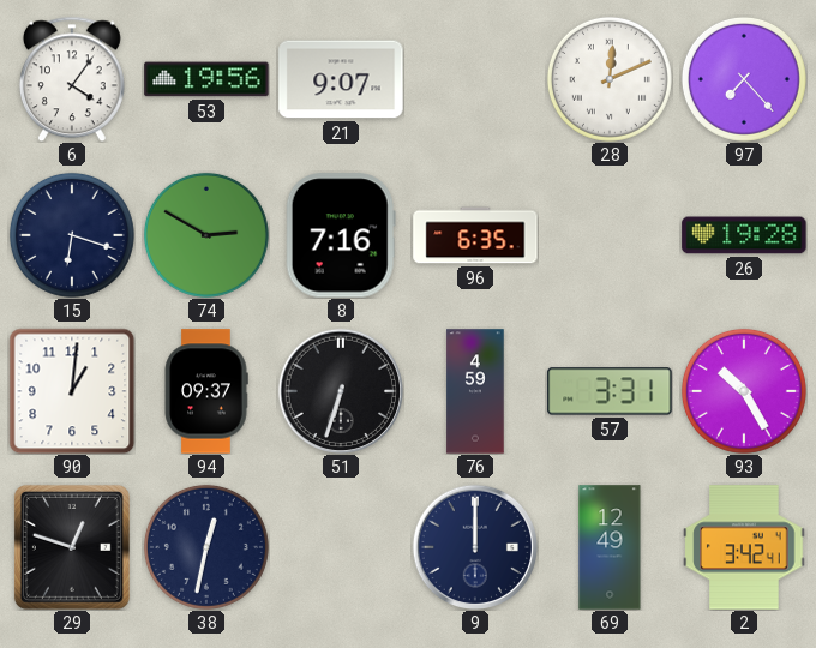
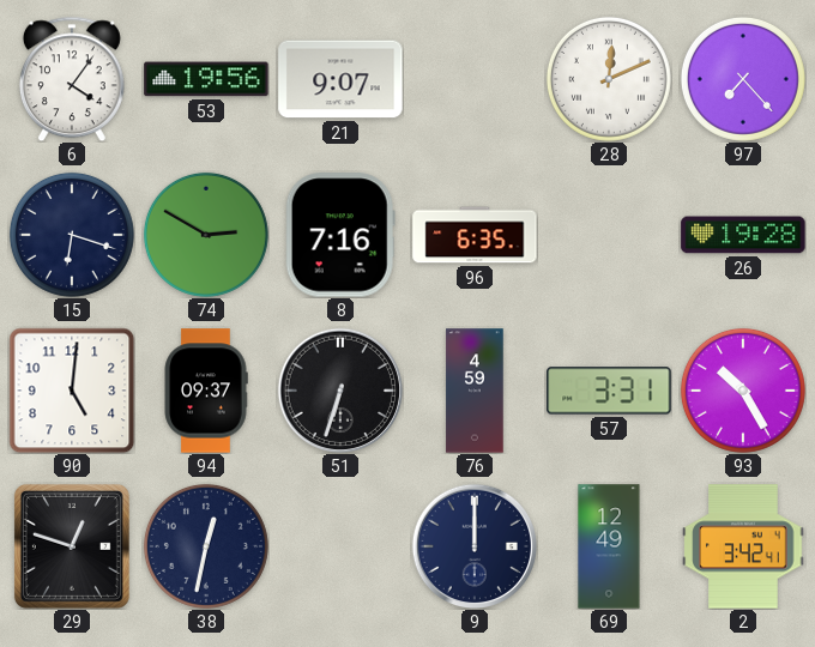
90: 1:01 -> 5:01 (72, 391)
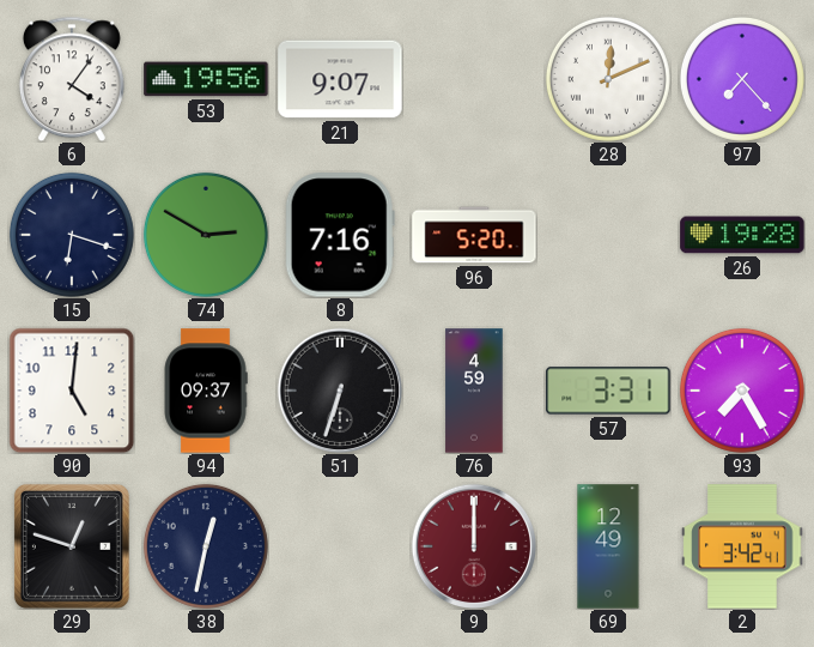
96: 6:35 -> 5:20 (474, 235)
93: 10:25 -> 7:25 (742, 391)
9 dial: navy -> burgundy (473, 545)
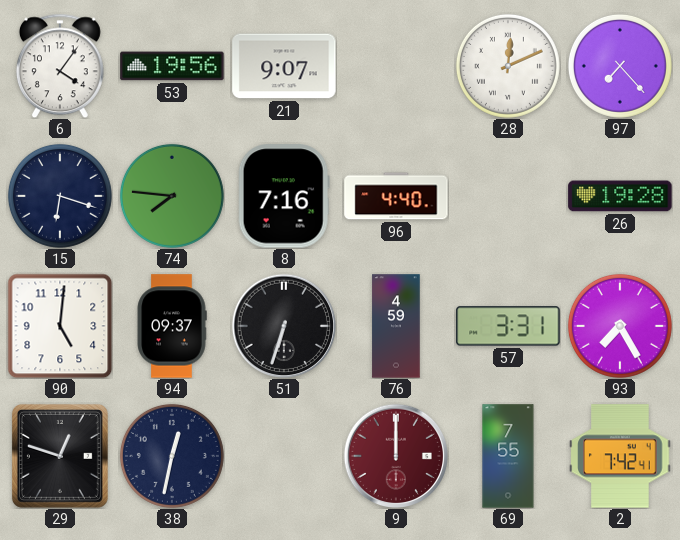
74: 2:50 -> 7:46 (172, 196)
96: 5:20 -> 4:40 (396, 196)
69: 12:49 -> 7:55 (508, 456)
2: 3:42 -> 7:42 (620, 456)
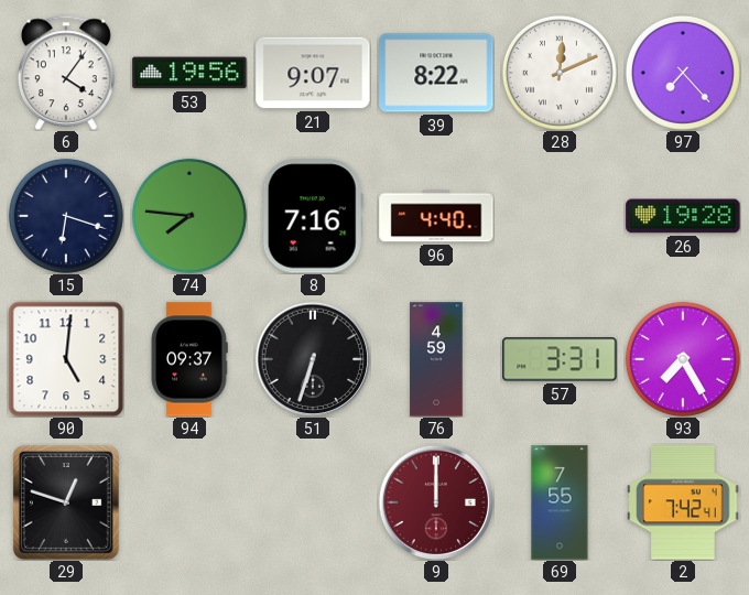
39: none -> 8:22 (436, 73)
38: 12:32 -> none (172, 456)
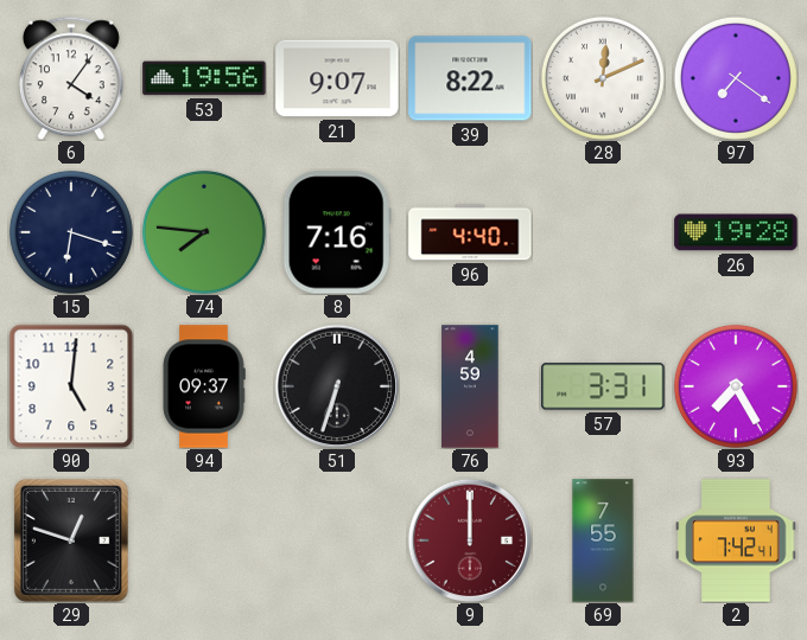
97: 7:23 -> 7:21 (736, 78)
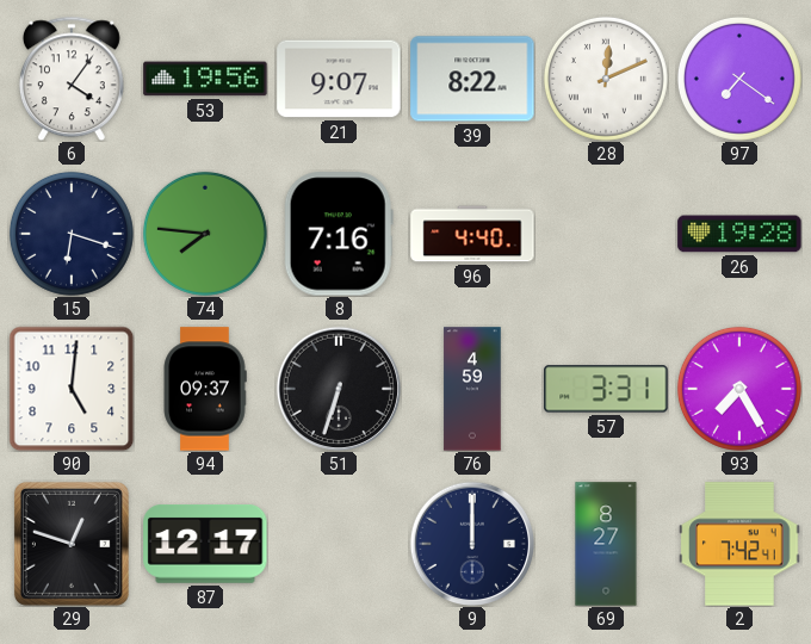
87: none -> 12:17 (205, 545)
9 dial: burgundy -> navy (471, 543)
69: 7:55 -> 8:27 (606, 544)
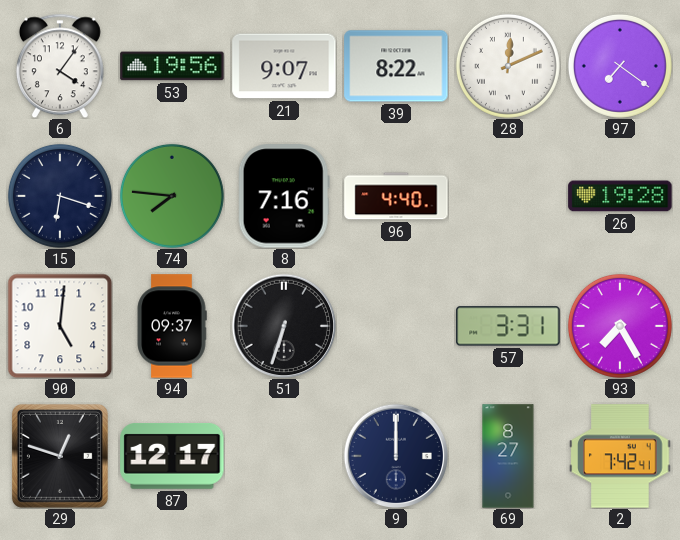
76: 4:59 -> none (472, 389)
